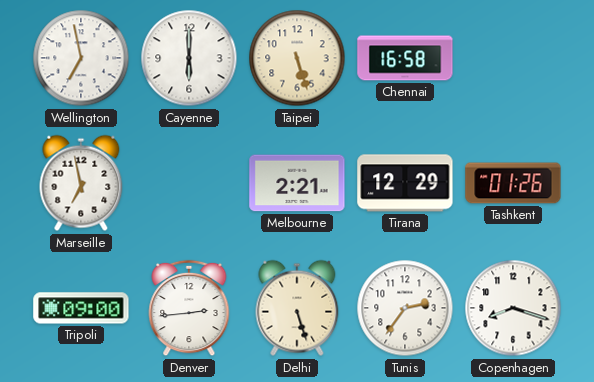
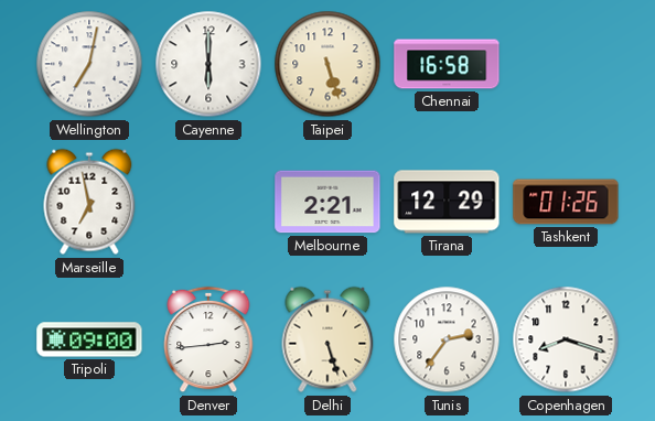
Wellington: 6:58 -> 7:02 (89, 64)
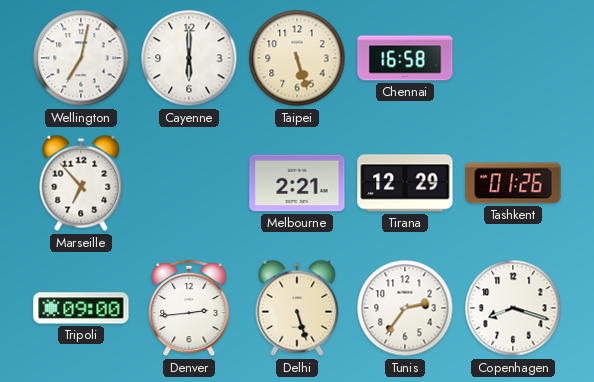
Marseille: 6:58 -> 6:53 (81, 183)
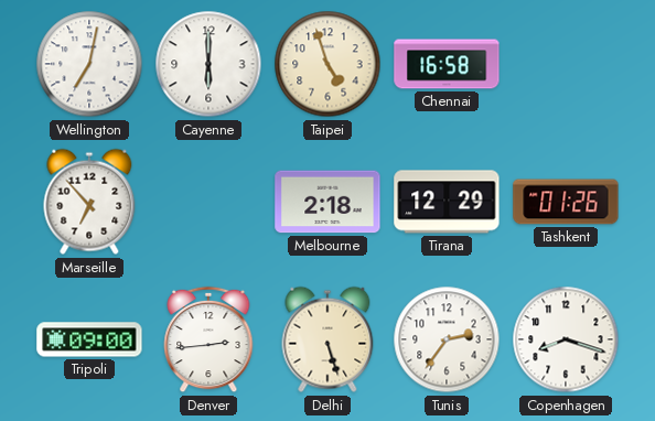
Taipei: 5:27 -> 4:57 (327, 64)
Melbourne: 2:21 -> 2:18 (327, 202)
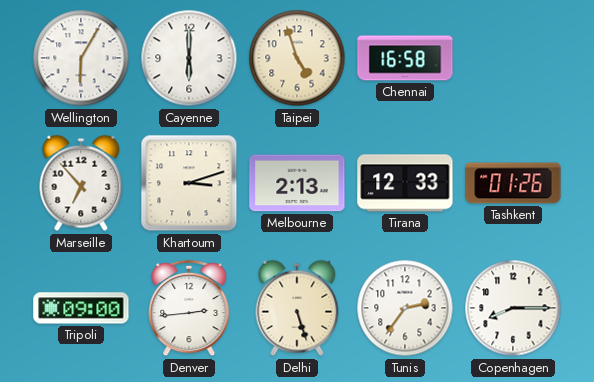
Wellington: 7:02 -> 6:05 (81, 58)
Khartoum: none -> 3:12 (189, 183)
Melbourne: 2:18 -> 2:13 (297, 183)
Tirana: 12:29 -> 12:33 (405, 183)
Copenhagen: 8:18 -> 8:15 (513, 308)
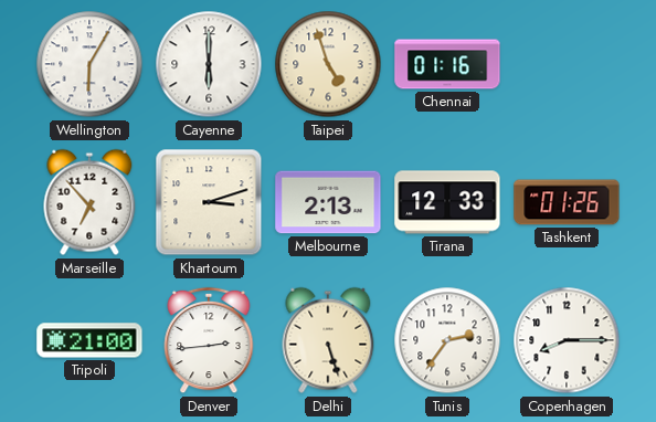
Chennai: 16:58 -> 01:16 (447, 64)
Tripoli: 09:00 -> 21:00 (89, 340)
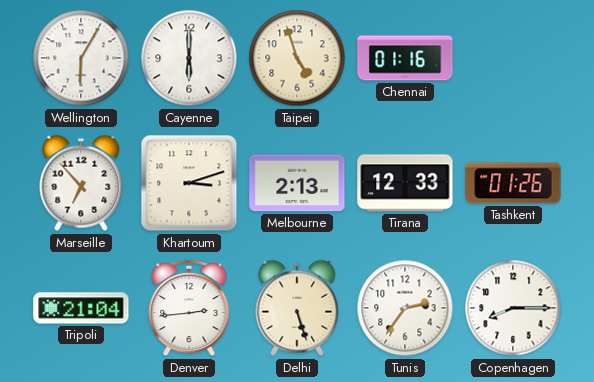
Tripoli: 21:00 -> 21:04 (81, 308)
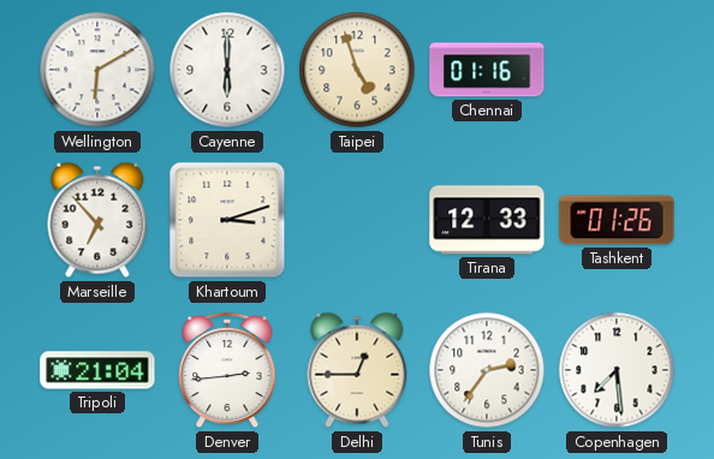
Wellington: 6:05 -> 6:10 (97, 70)
Melbourne: 2:13 -> none (297, 183)
Delhi: 5:27 -> 12:45 (357, 370)
Copenhagen: 8:15 -> 7:29 (617, 370)
